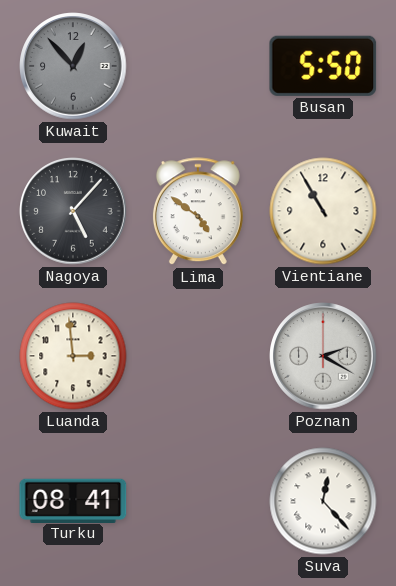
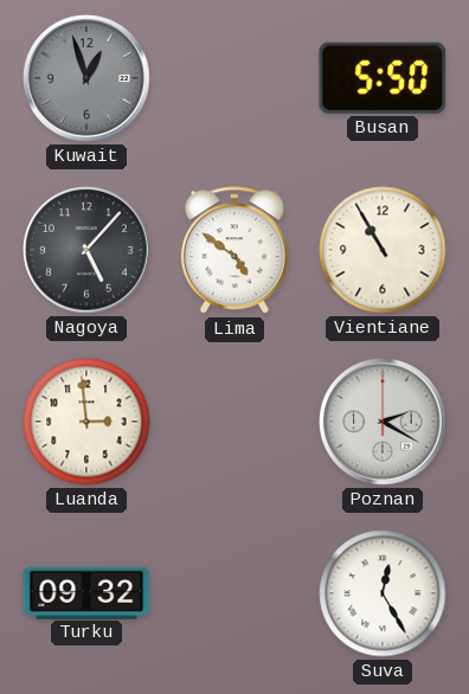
Kuwait: 12:53 -> 12:57 (86, 78)
Turku: 08:41 -> 09:32 (86, 592)
Suva: 12:23 -> 12:25 (383, 593)
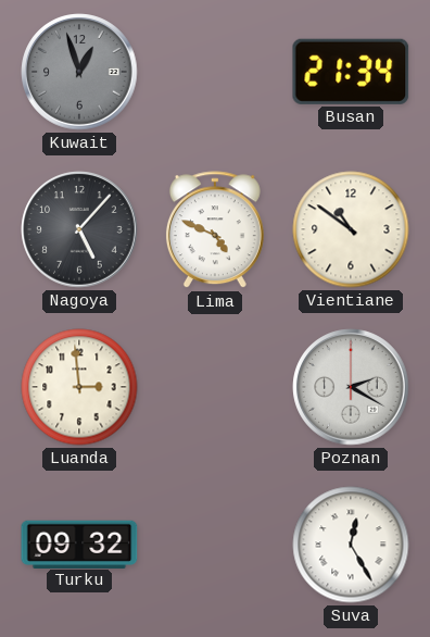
Busan: 5:50 -> 21:34 (351, 72)
Lima: 4:51 -> 4:49 (215, 230)
Vientiane: 10:55 -> 10:51 (351, 229)
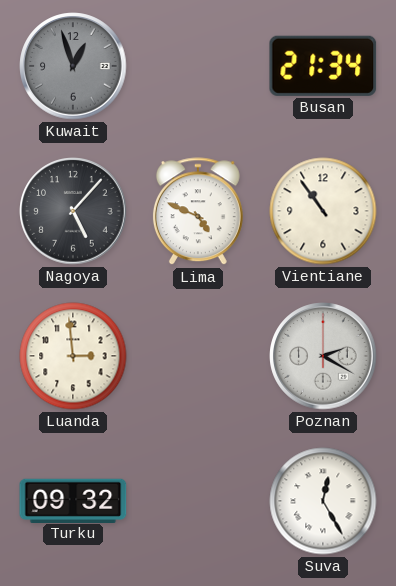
Vientiane: 10:51 -> 10:54 (323, 211)
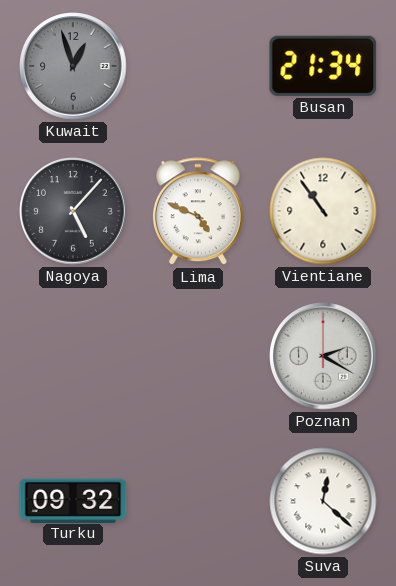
Luanda: 2:59 -> none (73, 356)
Suva: 12:25 -> 12:22 (323, 501)
